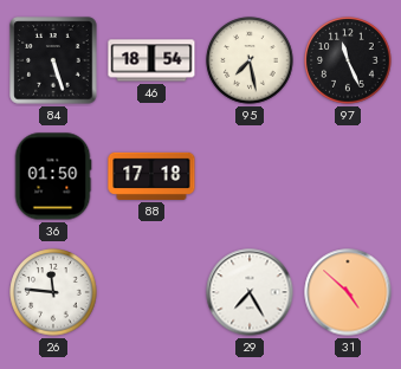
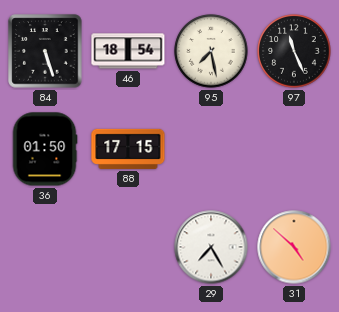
88: 17:18 -> 17:15 (128, 149)
26: 11:46 -> none (53, 292)
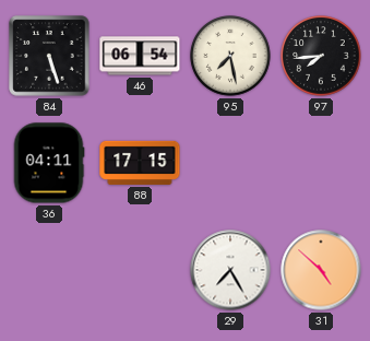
46: 18:54 -> 06:54 (140, 56)
97: 11:26 -> 7:44 (321, 56)
36: 01:50 -> 04:11 (49, 163)
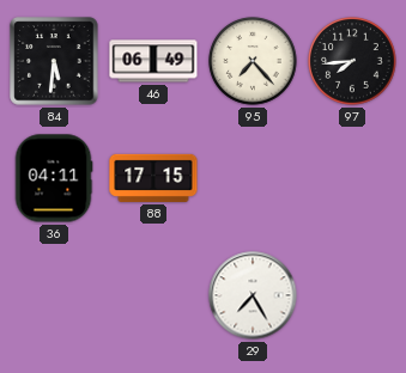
84: 5:27 -> 5:31 (54, 61)
46: 06:54 -> 06:49 (153, 61)
95: 7:28 -> 7:23 (253, 61)
31: 4:52 -> none (321, 270)
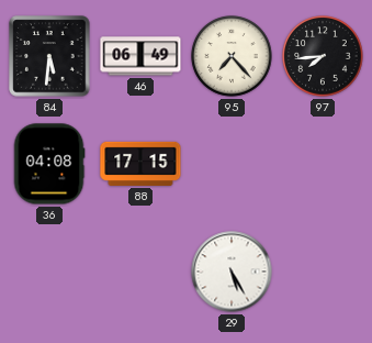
36: 04:11 -> 04:08 (49, 164)
29: 7:25 -> 5:25 (232, 272)
